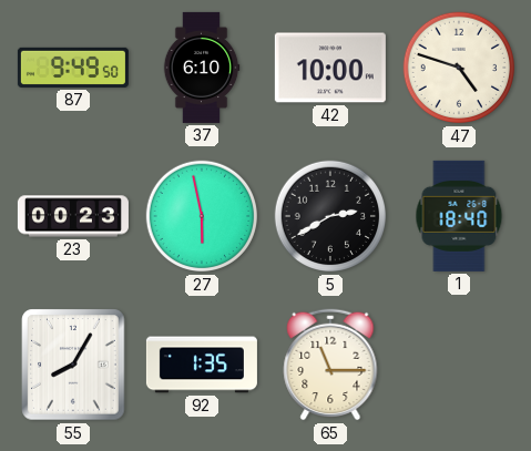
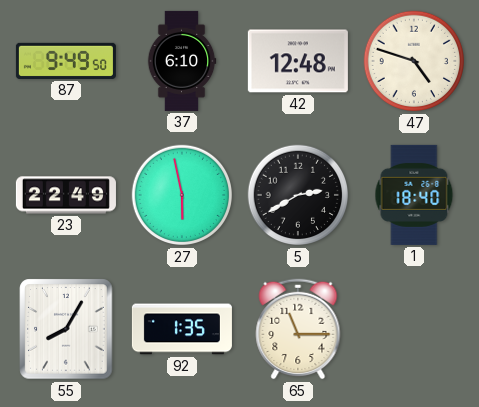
42: 10:00 -> 12:48 (298, 61)
23: 00:23 -> 22:49 (66, 195)
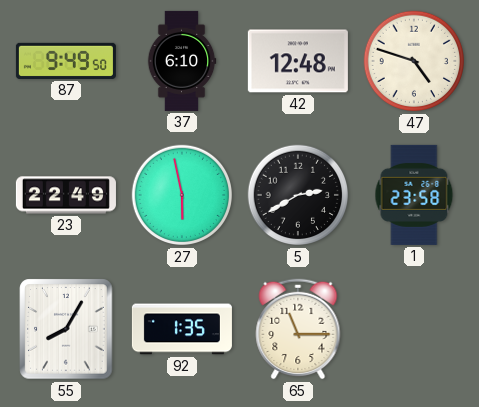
1: 18:40 -> 23:58 (414, 195)
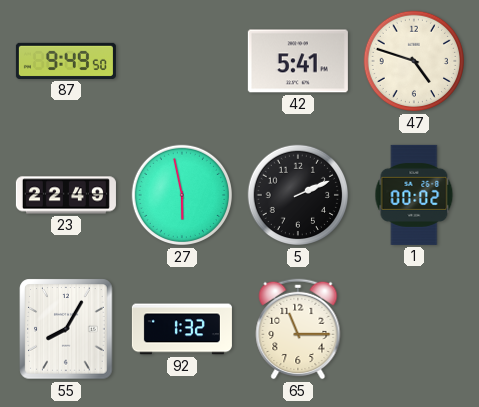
37: 6:10 -> none (182, 61)
42: 12:48 -> 5:41 (298, 61)
5: 2:40 -> 2:11 (298, 195)
1: 23:58 -> 00:02 (414, 195)
92: 1:35 -> 1:32 (182, 329)
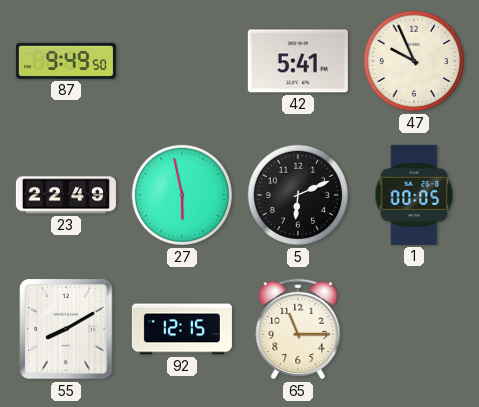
47: 4:48 -> 9:56 (414, 61)
5: 2:11 -> 6:11 (298, 195)
1: 00:02 -> 00:05 (414, 195)
55: 8:05 -> 8:10 (66, 329)
92: 1:32 -> 12:15 (182, 329)
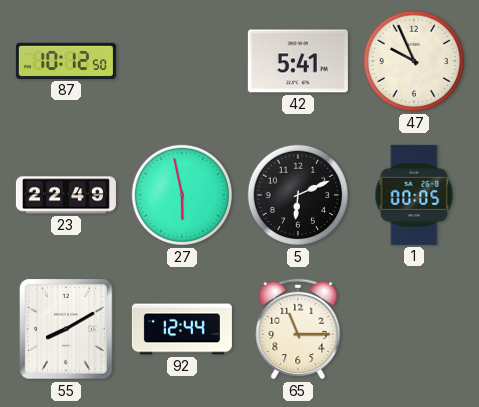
87: 9:49 -> 10:12 (66, 61)
92: 12:15 -> 12:44 (182, 329)
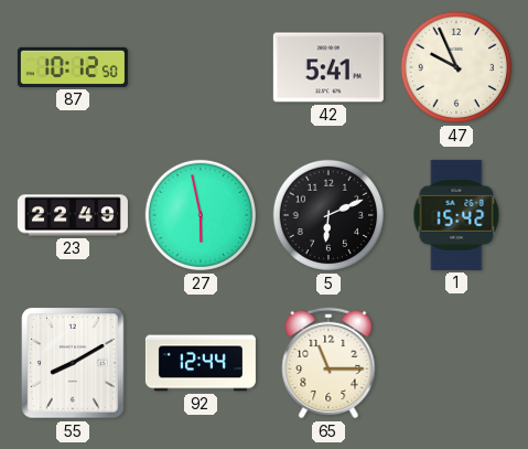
1: 00:05 -> 15:42 (456, 215)
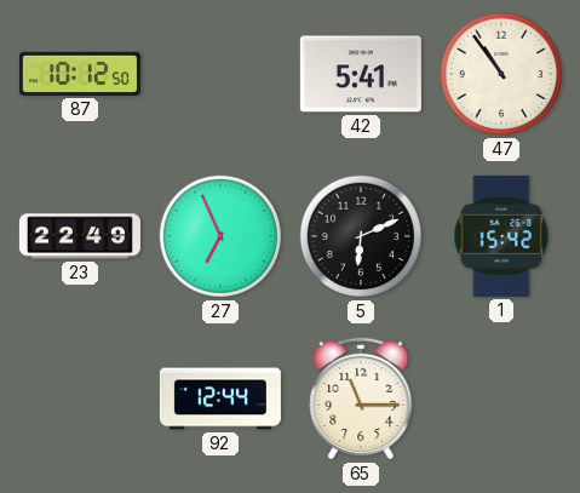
47: 9:56 -> 10:54 (501, 74)
27: 5:58 -> 6:56 (220, 236)
55: 8:10 -> none (73, 363)
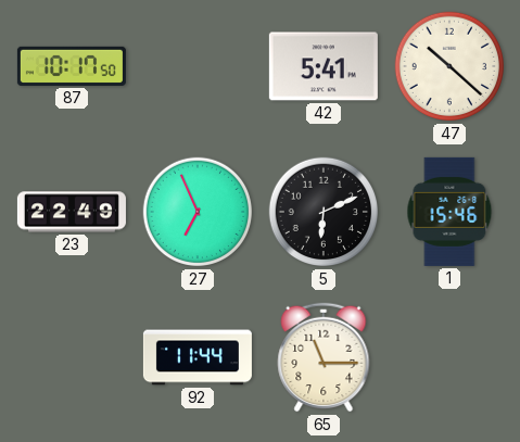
87: 10:12 -> 10:17 (72, 66)
47: 10:54 -> 10:22 (449, 66)
1: 15:42 -> 15:46 (449, 212)
92: 12:44 -> 11:44 (198, 357)
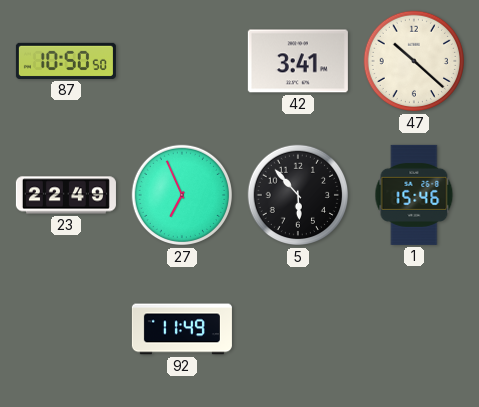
87: 10:17 -> 10:50 (66, 61)
42: 5:41 -> 3:41 (298, 61)
5: 6:11 -> 5:53 (298, 195)
92: 11:44 -> 11:49 (182, 329)
65: 11:15 -> none (324, 357)
